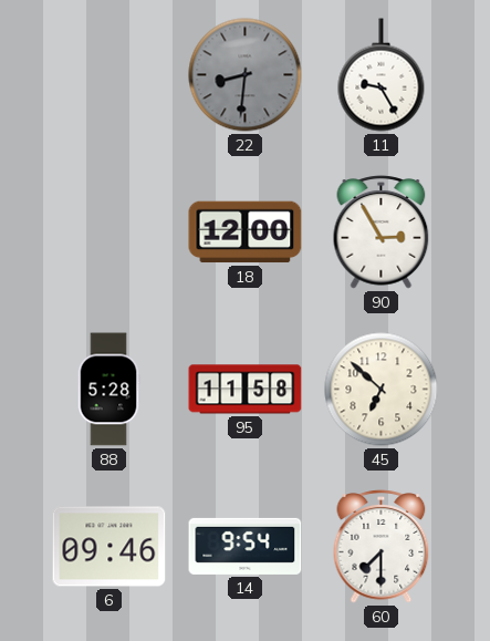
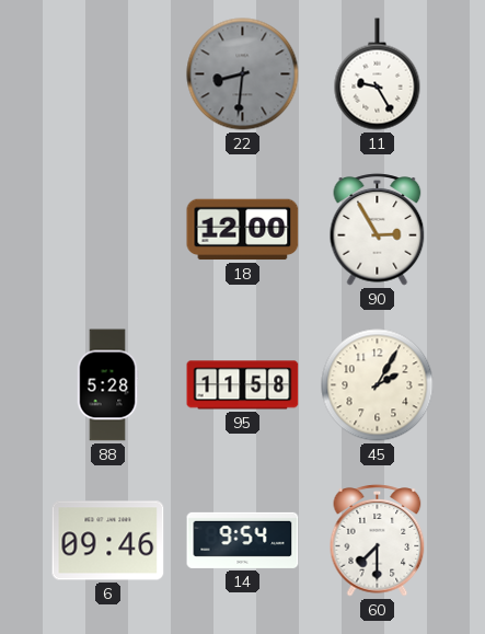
45: 6:52 -> 2:05 (378, 385)
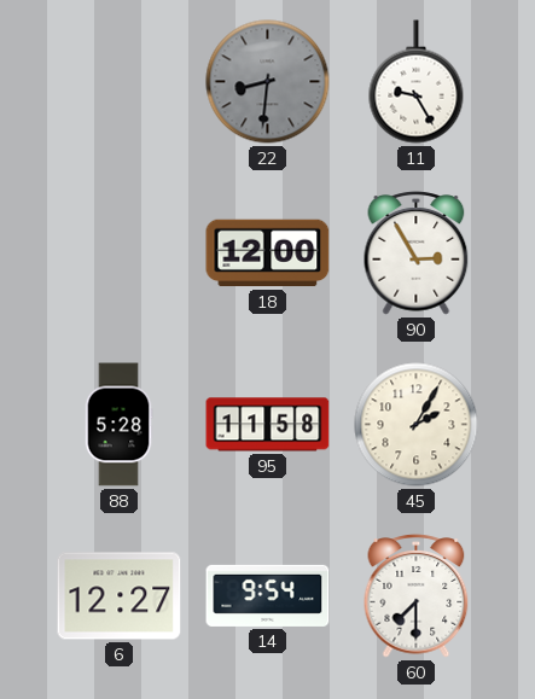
6: 09:46 -> 12:27 (120, 596)
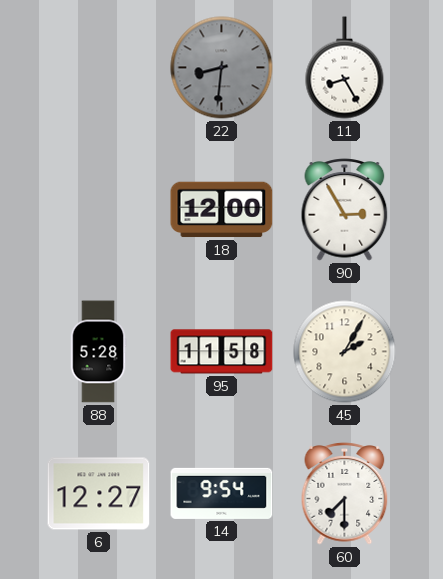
11: 9:25 -> 8:25 (345, 68)
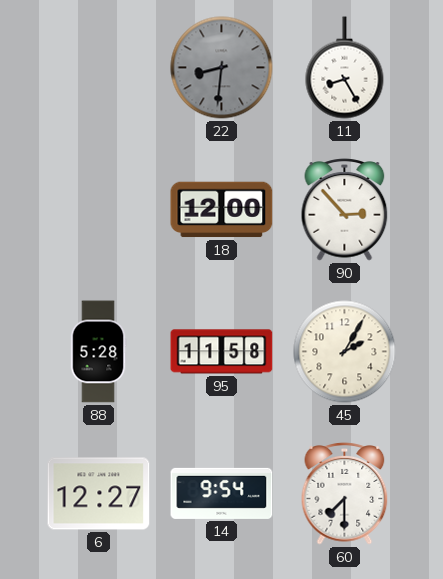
90: 2:55 -> 2:53 (345, 210)
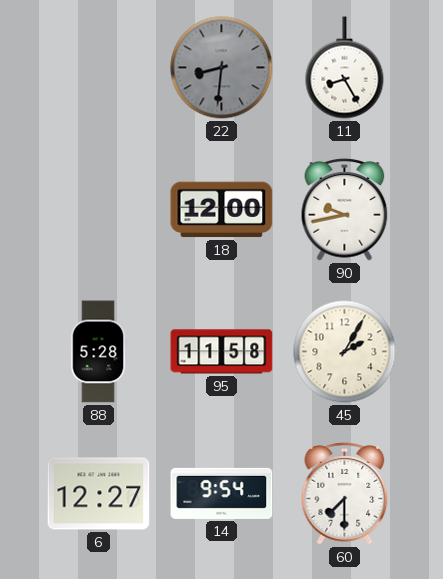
90: 2:53 -> 9:43 (345, 210)
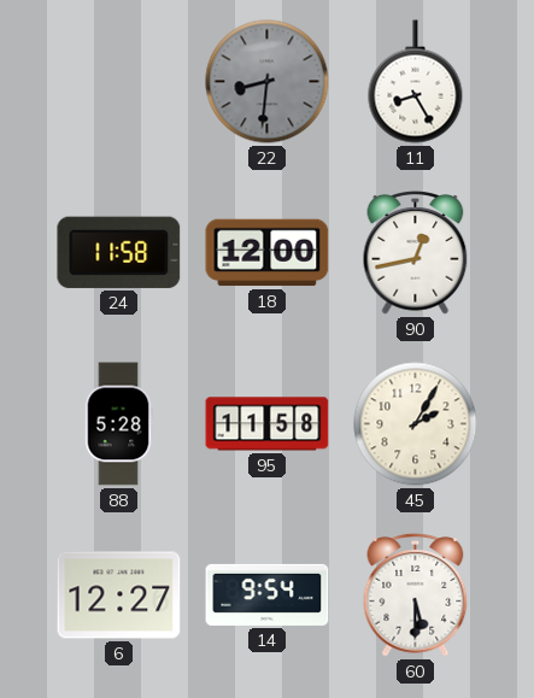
24: none -> 11:58 (119, 252)
90: 9:43 -> 12:43 (416, 253)
60: 7:30 -> 5:30 (416, 596)
